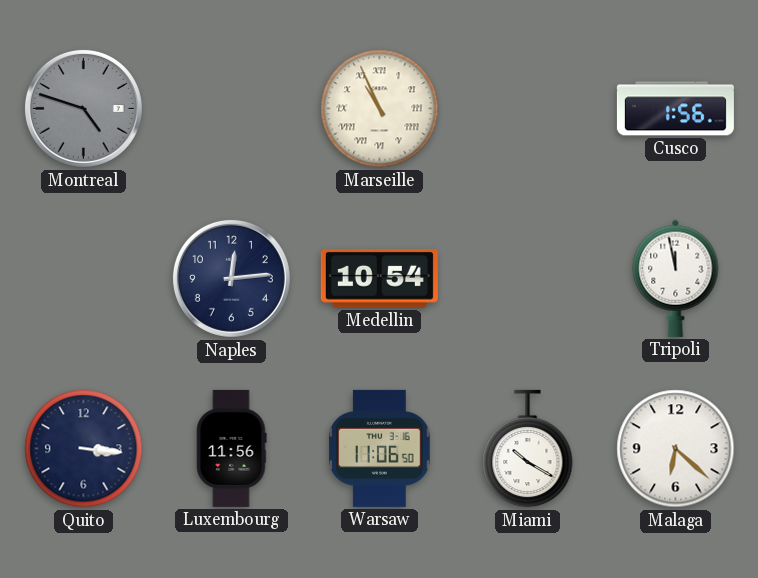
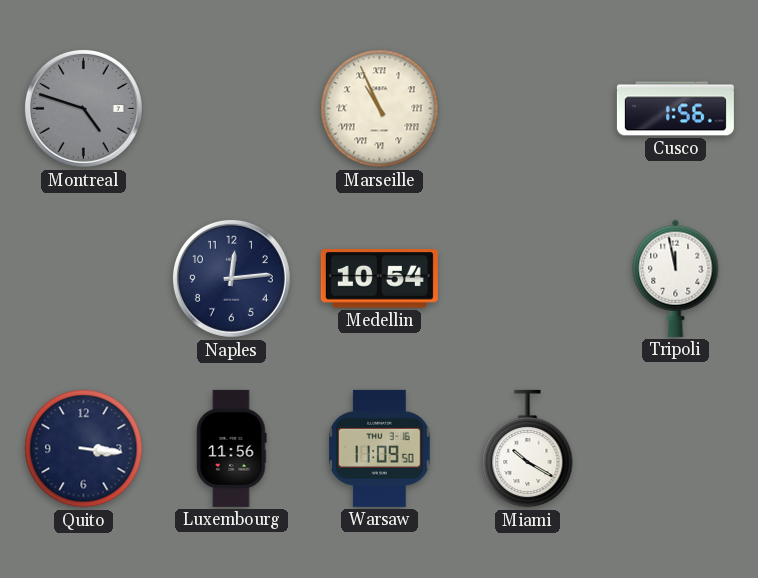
Warsaw: 11:06 -> 11:09 (380, 448)
Malaga: 6:22 -> none (676, 449)
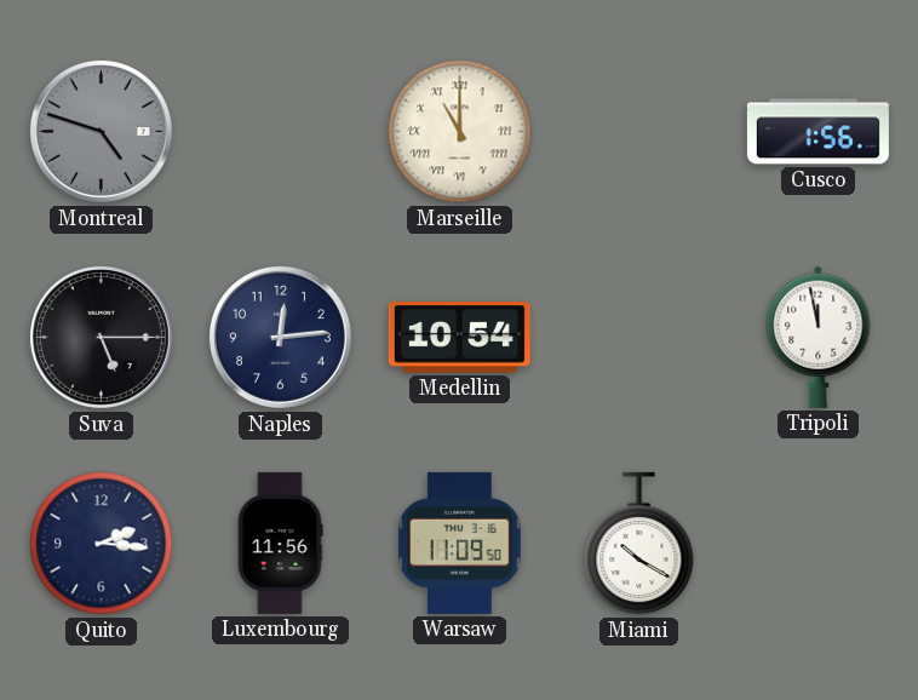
Marseille: 10:56 -> 11:00 (460, 132)
Suva: none -> 5:15 (101, 337)
Quito: 3:16 -> 2:16 (102, 544)
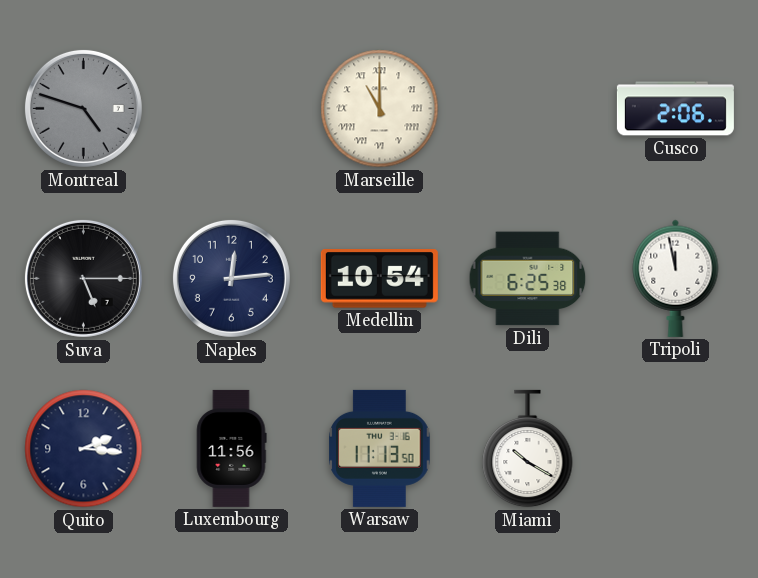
Cusco: 1:56 -> 2:06 (675, 109)
Dili: none -> 6:25 (528, 279)
Warsaw: 11:09 -> 11:13 (380, 448)
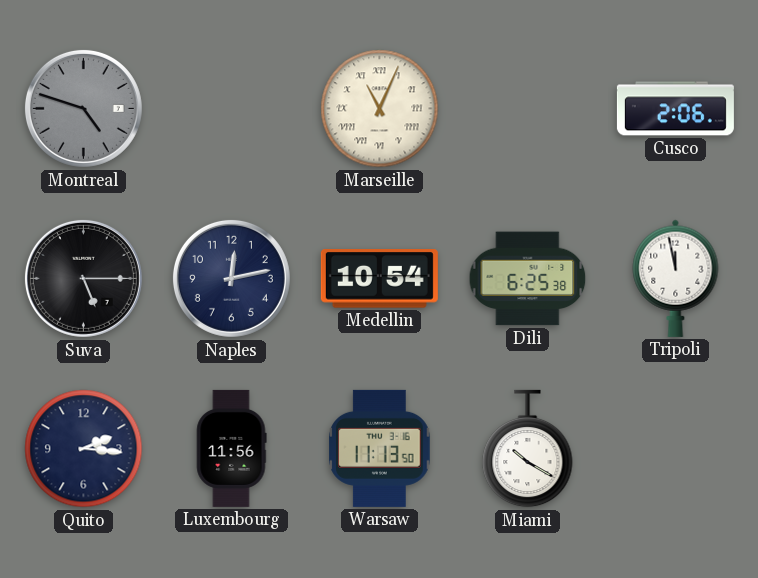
Marseille: 11:00 -> 11:04 (380, 109)
Naples: 12:14 -> 12:13 (231, 278)
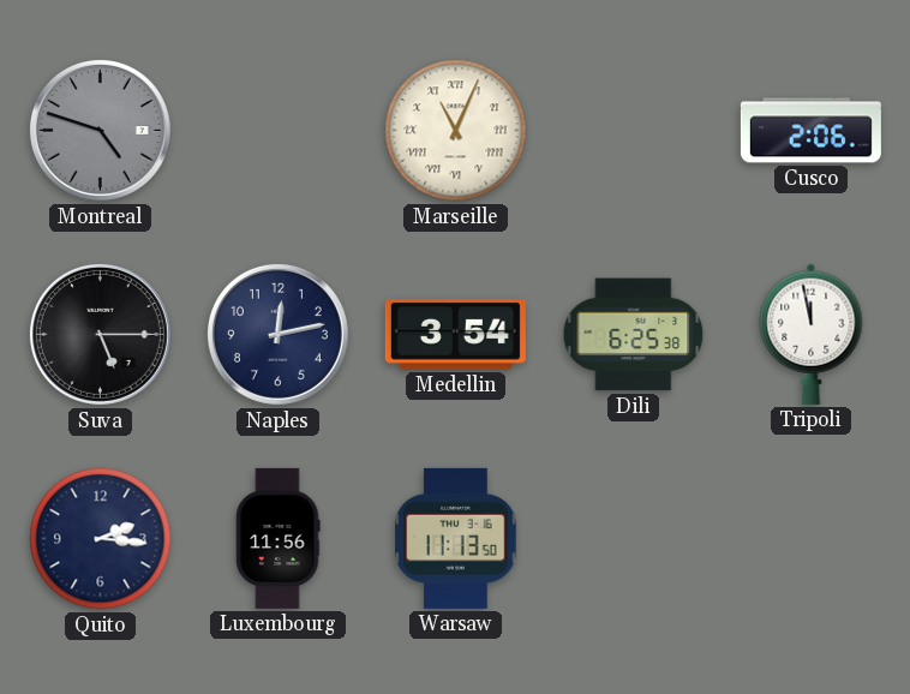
Medellin: 10:54 -> 3:54 (455, 335)
Miami: 10:20 -> none (528, 449)
